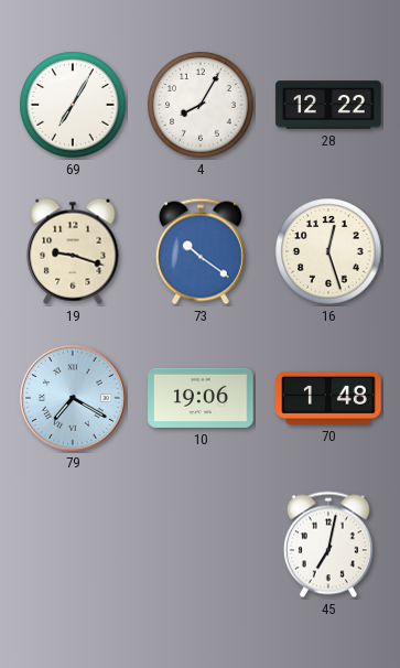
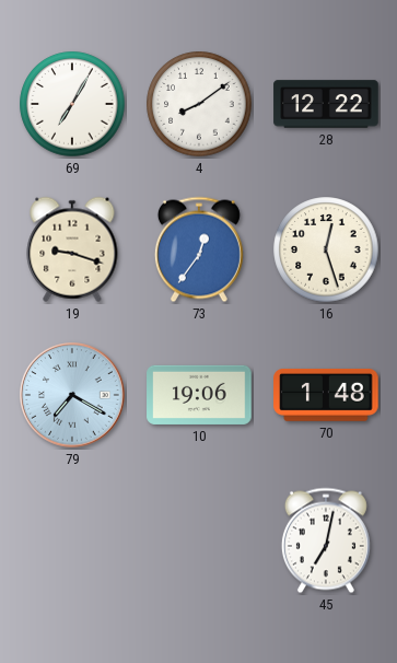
4: 8:05 -> 8:09 (199, 104)
73: 10:21 -> 12:36 (199, 249)
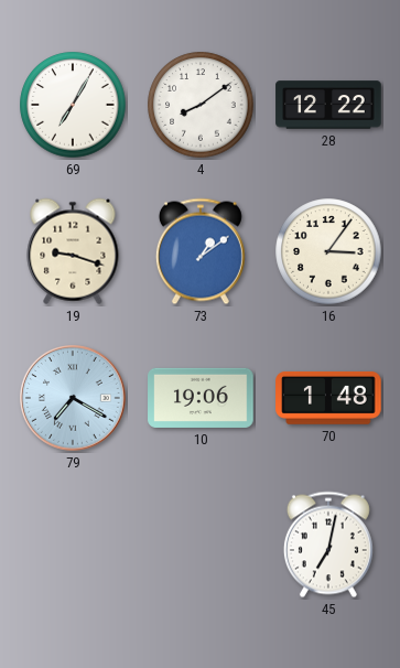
73: 12:36 -> 1:09 (201, 251)
16: 12:27 -> 3:06 (328, 251)
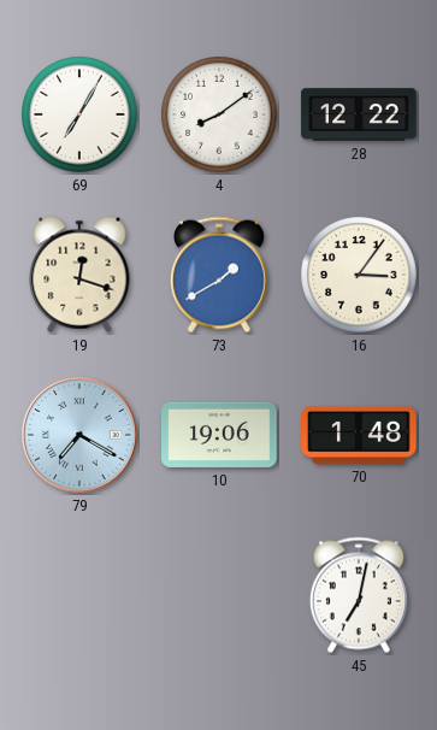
19: 9:18 -> 12:18 (79, 275)
73: 1:09 -> 1:40 (219, 275)
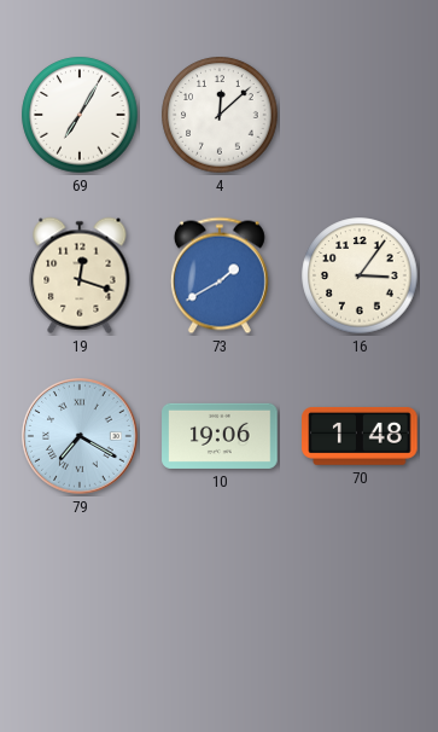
4: 8:09 -> 12:08 (220, 115)
28: 12:22 -> none (359, 114)
45: 7:02 -> none (359, 595)
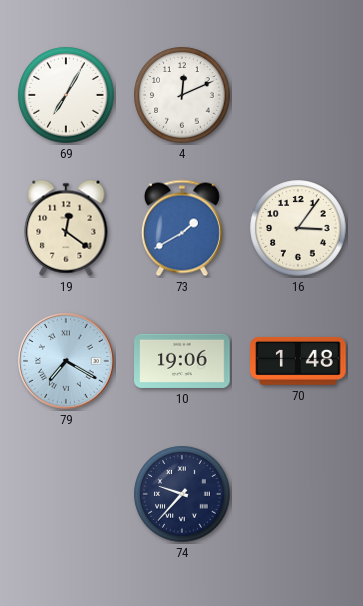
4: 12:08 -> 12:11 (182, 95)
19: 12:18 -> 12:21 (66, 228)
74: none -> 9:37 (182, 494)
